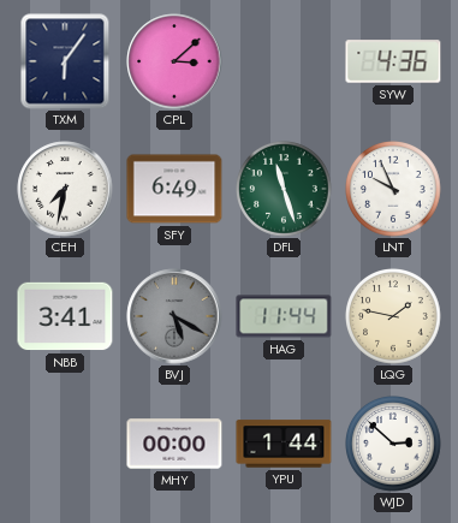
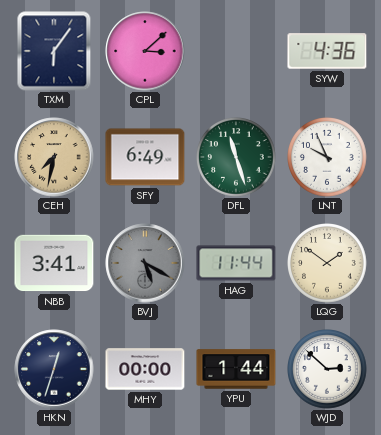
CEH dial: white -> champagne (54, 157)
LQG: 1:47 -> 1:51 (328, 264)
HKN: none -> 12:33 (54, 369)
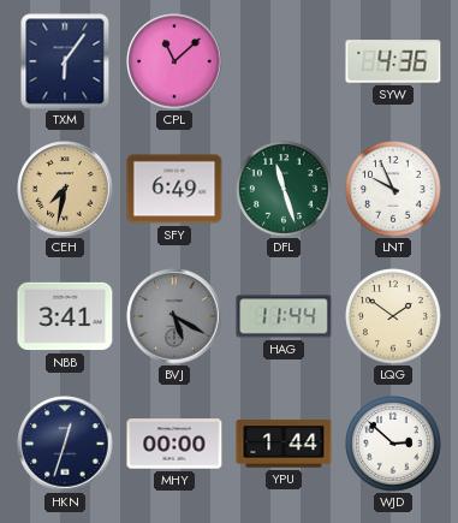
CPL: 3:08 -> 11:08 (174, 61)
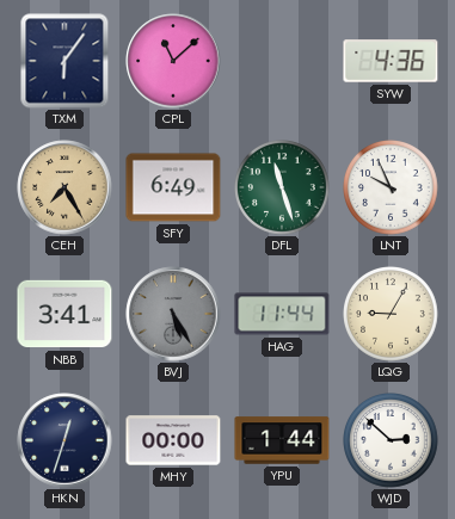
CEH: 7:32 -> 7:25 (64, 187)
BVJ: 5:20 -> 5:25 (173, 314)
LQG: 1:51 -> 9:05 (392, 315)
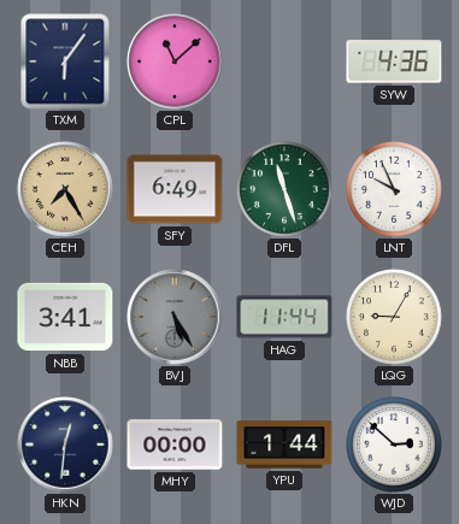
HKN: 12:33 -> 12:31 (65, 444)
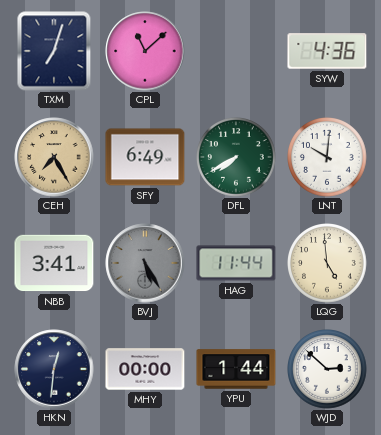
TXM: 6:06 -> 7:03 (54, 51)
DFL: 11:27 -> 7:40 (237, 158)
LNT: 9:56 -> 10:01 (328, 158)
LQG: 9:05 -> 4:59 (328, 264)
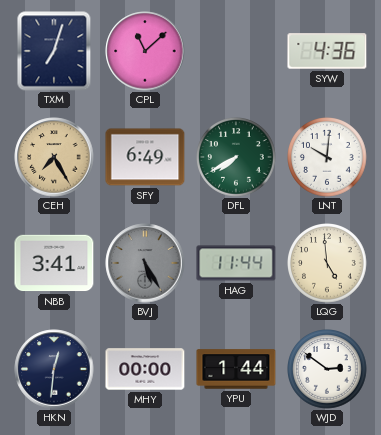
WJD: 2:52 -> 2:51 (328, 370)
